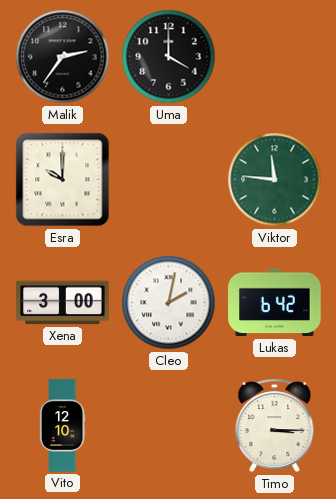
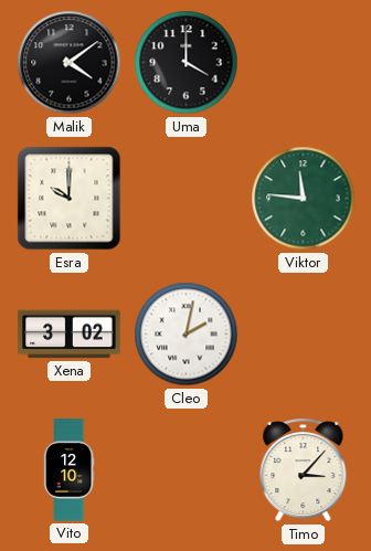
Malik: 2:36 -> 4:09 (70, 63)
Xena: 3:00 -> 3:02 (70, 335)
Lukas: 6:42 -> none (275, 303)
Timo: 3:15 -> 3:07 (304, 470)
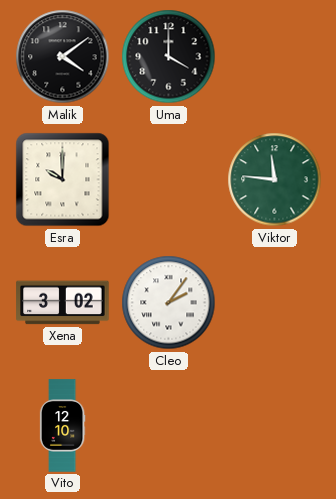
Cleo: 2:02 -> 2:06 (169, 303)
Timo: 3:07 -> none (304, 470)
